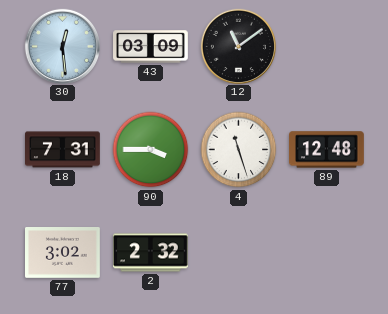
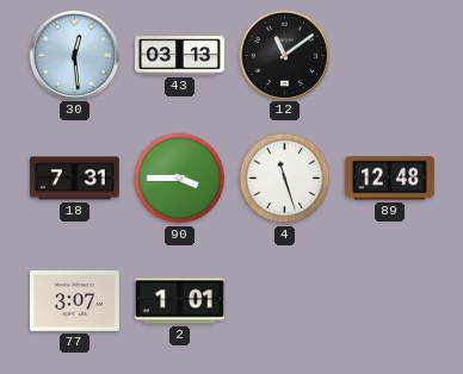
43: 03:09 -> 03:13 (180, 56)
77: 3:02 -> 3:07 (75, 301)
2: 2:32 -> 1:01 (180, 301)
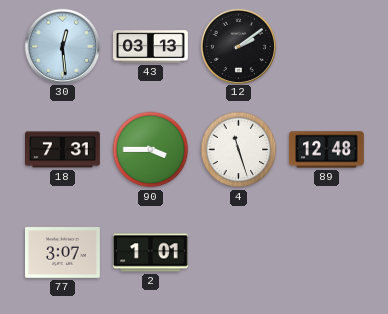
12: 11:09 -> 2:09 (238, 46)
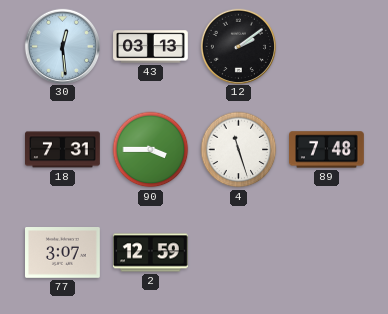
89: 12:48 -> 7:48 (327, 150)
2: 1:01 -> 12:59 (151, 253)
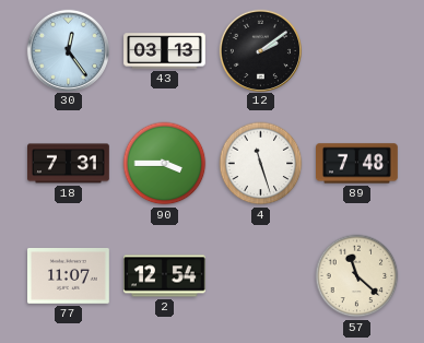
30: 12:29 -> 12:24 (68, 50)
77: 3:07 -> 11:07 (69, 276)
2: 12:59 -> 12:54 (165, 276)
57: none -> 11:22 (357, 276)
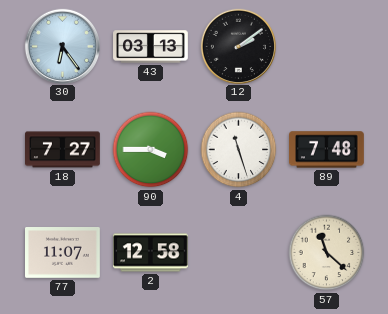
30: 12:24 -> 6:24 (62, 46)
18: 7:31 -> 7:27 (63, 150)
2: 12:54 -> 12:58 (151, 253)
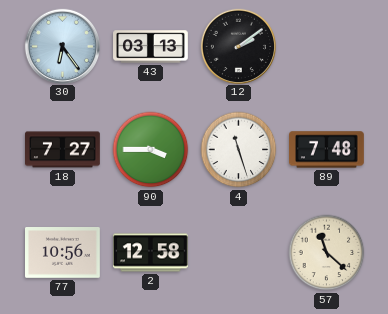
77: 11:07 -> 10:56 (63, 253)
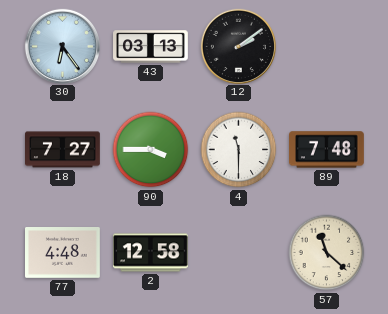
4: 11:27 -> 11:30 (239, 150)
77: 10:56 -> 4:48 (63, 253)
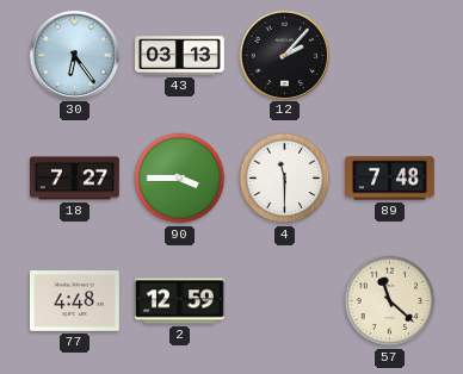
12: 2:09 -> 2:07 (284, 55)
2: 12:58 -> 12:59 (180, 301)
